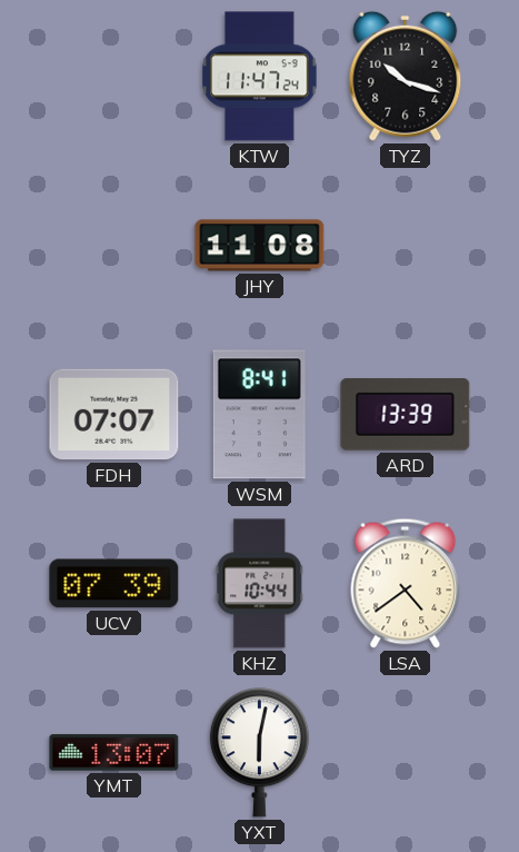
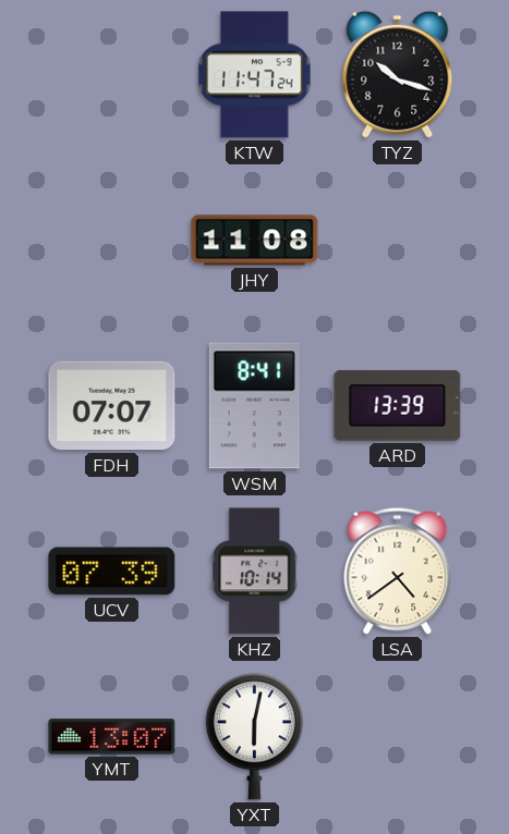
KHZ: 10:44 -> 10:14 (255, 572)
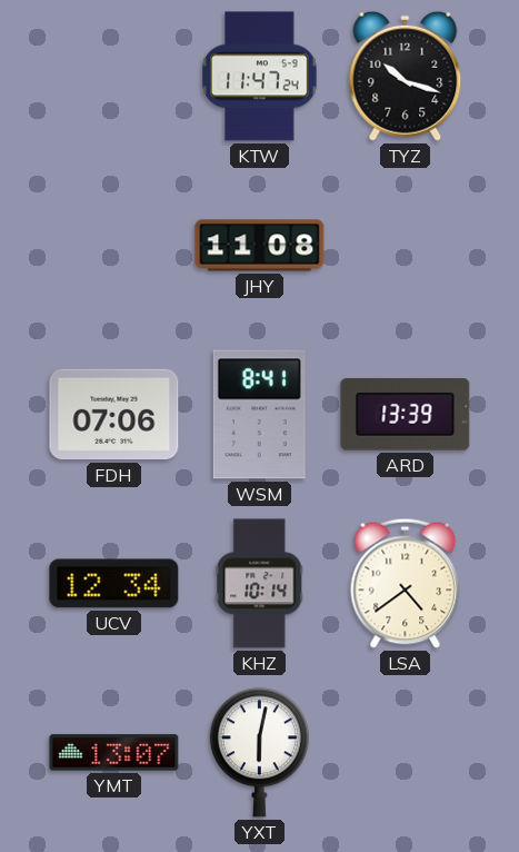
FDH: 07:07 -> 07:06 (114, 415)
UCV: 07:39 -> 12:34 (114, 584)
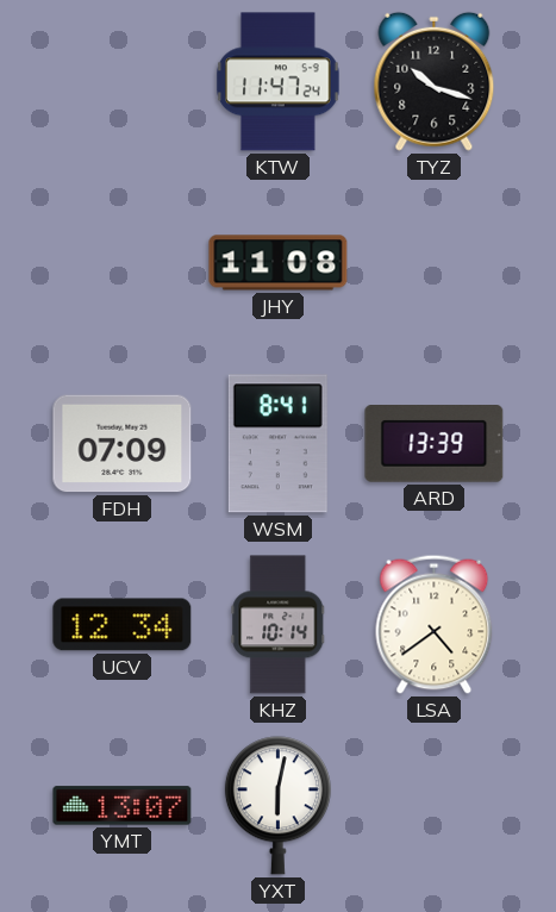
FDH: 07:06 -> 07:09 (123, 444)
